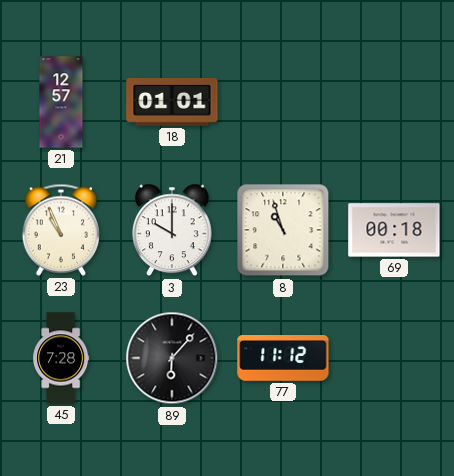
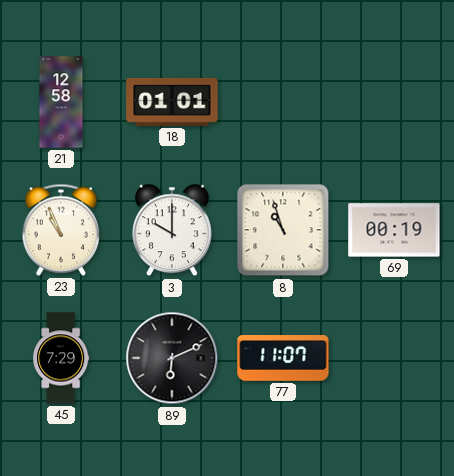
21: 12:57 -> 12:58 (61, 102)
69: 00:18 -> 00:19 (394, 230)
45: 7:28 -> 7:29 (61, 358)
89: 6:07 -> 6:11 (172, 358)
77: 11:12 -> 11:07 (283, 359)
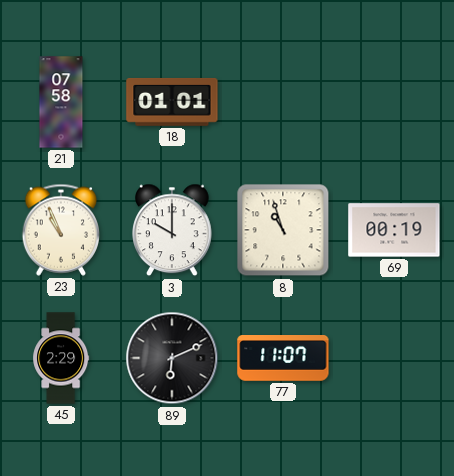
21: 12:58 -> 07:58 (61, 102)
45: 7:29 -> 2:29 (61, 358)
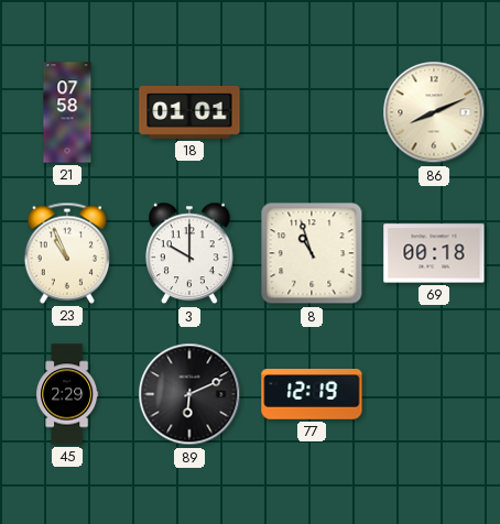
86: none -> 8:11 (434, 112)
69: 00:19 -> 00:18 (434, 253)
77: 11:07 -> 12:19 (312, 395)
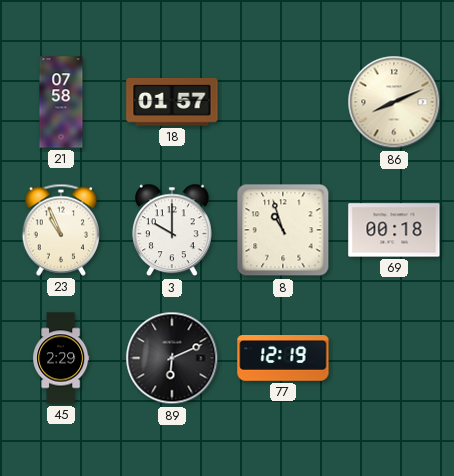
18: 01:01 -> 01:57 (172, 102)
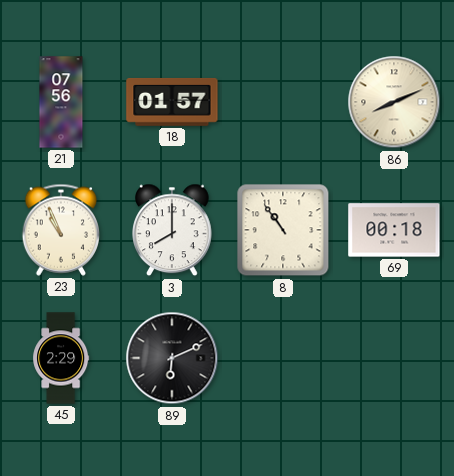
21: 07:58 -> 07:56 (61, 102)
3: 10:00 -> 8:00 (173, 230)
8: 10:57 -> 10:54 (283, 230)
77: 12:19 -> none (283, 359)
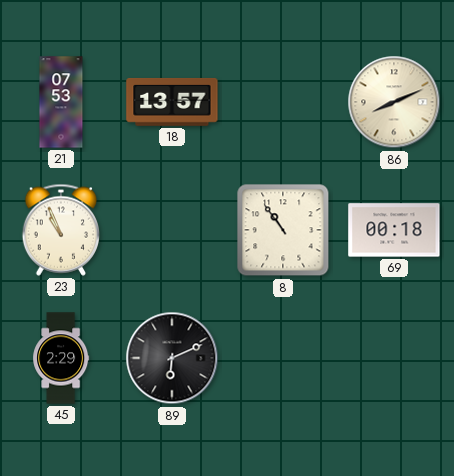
21: 07:56 -> 07:53 (61, 102)
18: 01:57 -> 13:57 (172, 102)
3: 8:00 -> none (173, 230)
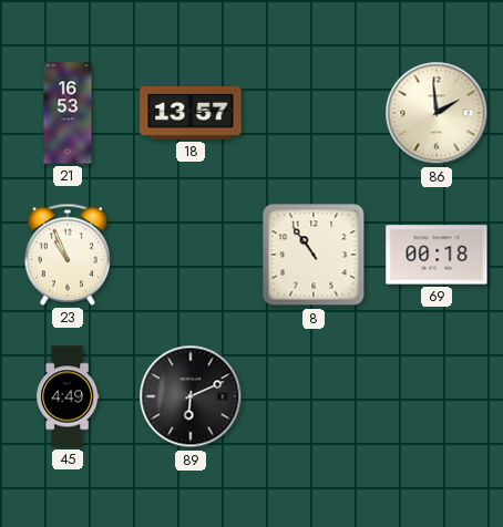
21: 07:53 -> 16:53 (68, 113)
86: 8:11 -> 1:59 (437, 113)
45: 2:29 -> 4:49 (68, 396)
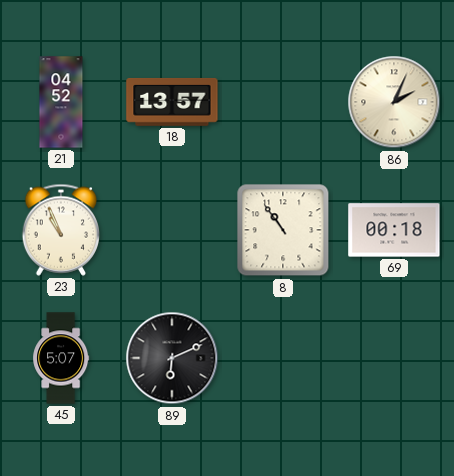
21: 16:53 -> 04:52 (61, 102)
86: 1:59 -> 2:04 (394, 102)
45: 4:49 -> 5:07 (61, 358)
